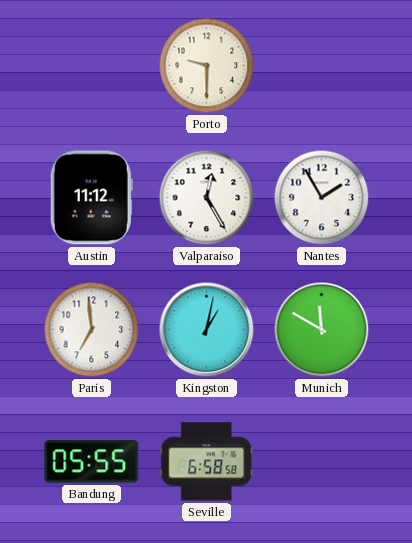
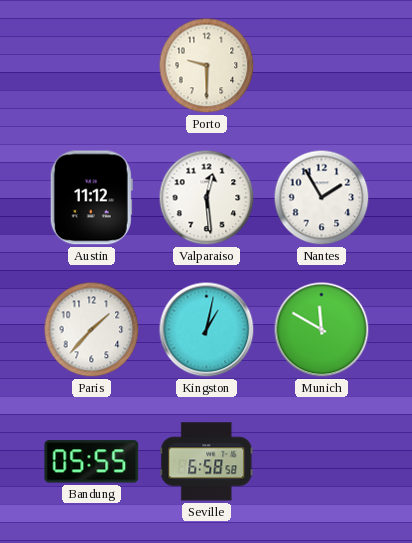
Valparaiso: 12:25 -> 12:29 (207, 198)
Paris: 6:59 -> 1:37 (92, 330)
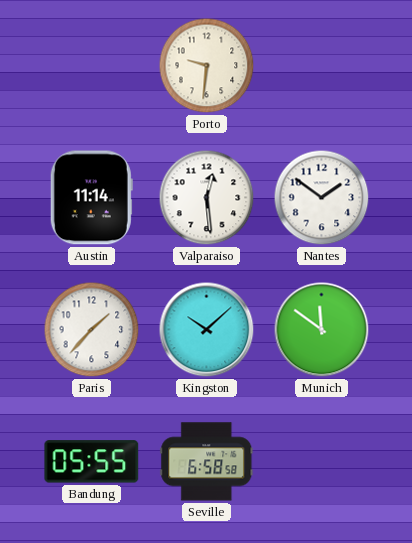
Porto: 9:30 -> 9:31 (207, 66)
Austin: 11:12 -> 11:14 (91, 198)
Nantes: 1:55 -> 1:51 (322, 198)
Kingston: 1:02 -> 10:08 (207, 330)
Munich: 11:50 -> 11:51 (322, 330)
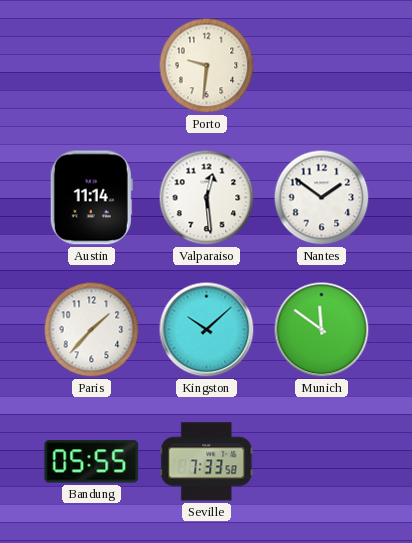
Seville: 6:58 -> 7:33 (207, 462)
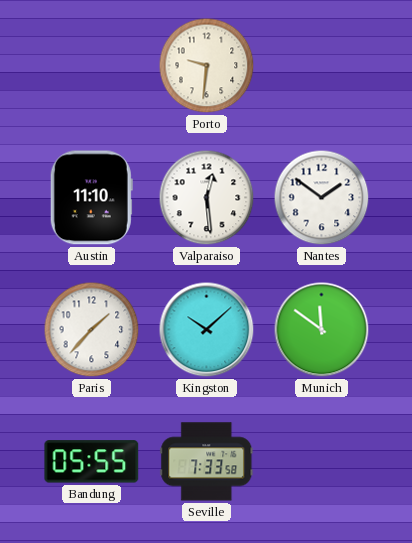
Austin: 11:14 -> 11:10 (91, 198)
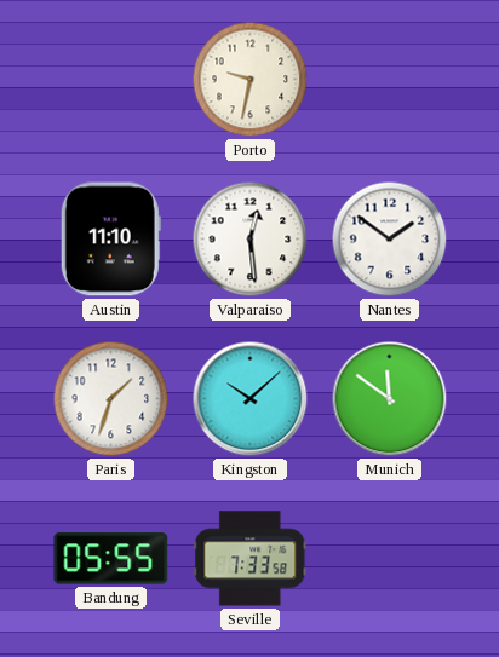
Porto: 9:31 -> 9:32 (251, 80)
Paris: 1:37 -> 1:33 (111, 399)
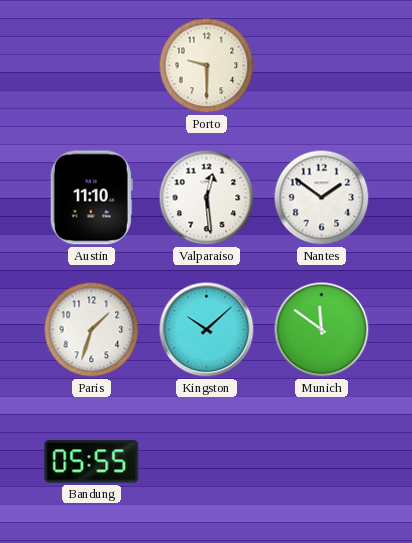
Porto: 9:32 -> 9:30 (207, 66)
Seville: 7:33 -> none (251, 559)
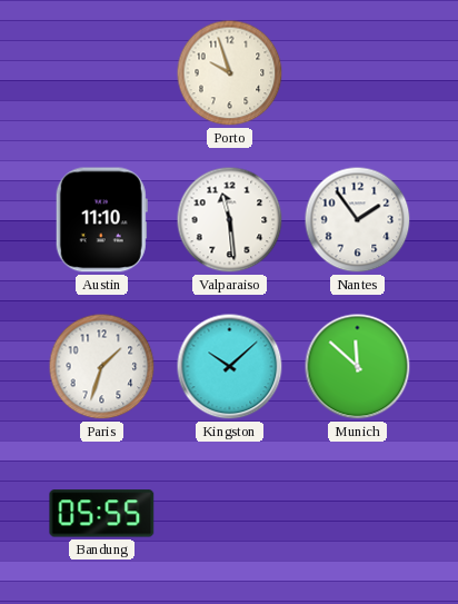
Porto: 9:30 -> 9:57 (230, 73)
Valparaiso: 12:29 -> 11:29 (230, 220)
Nantes: 1:51 -> 1:54 (358, 220)
Munich: 11:51 -> 11:52 (358, 367)
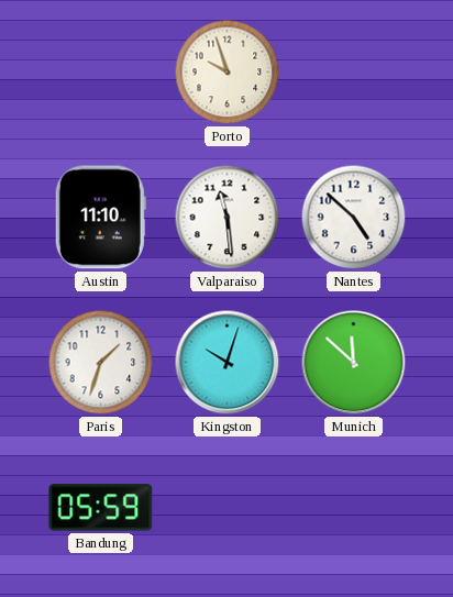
Nantes: 1:54 -> 4:52 (354, 218)
Kingston: 10:08 -> 10:03 (228, 363)
Bandung: 05:55 -> 05:59 (101, 508)
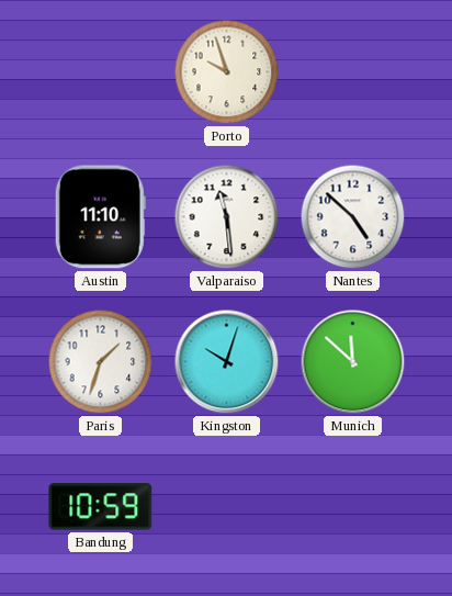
Bandung: 05:59 -> 10:59 (101, 507)
